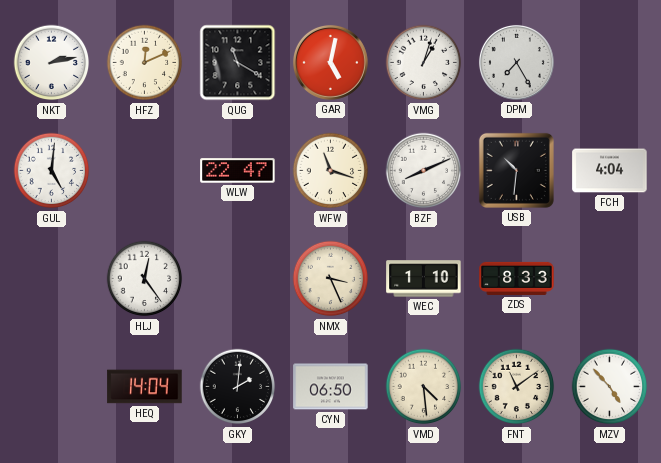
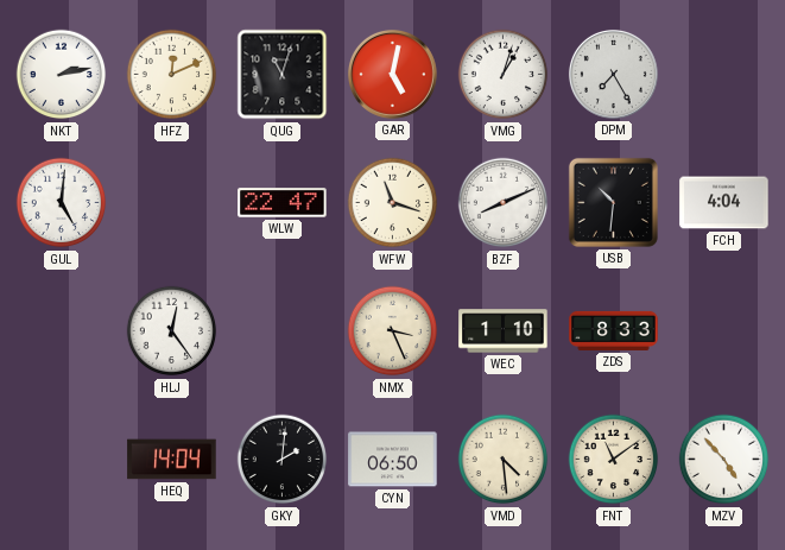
QUG: 11:20 -> 11:03 (283, 75)
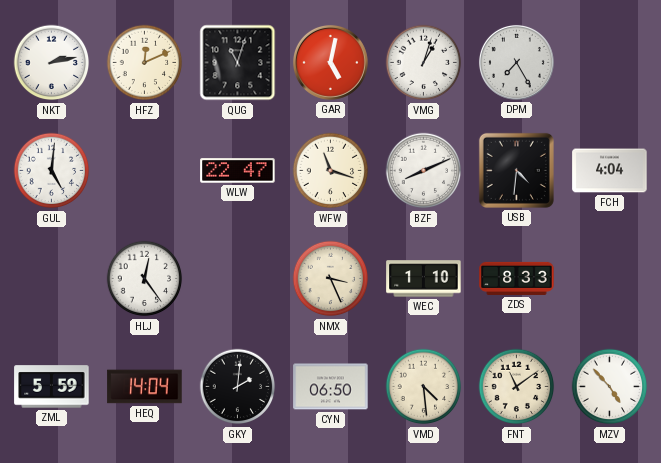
USB: 10:31 -> 4:31 (516, 170)
ZML: none -> 5:59 (52, 387)
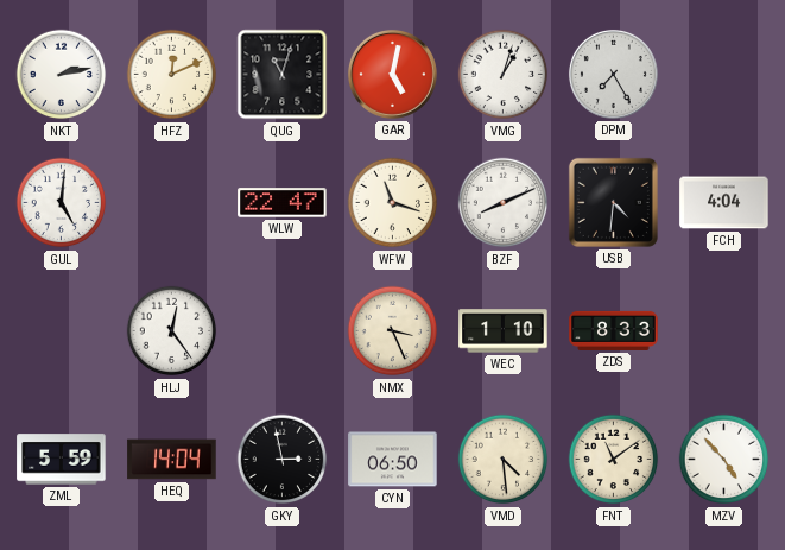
GKY: 2:01 -> 2:58 (283, 460)
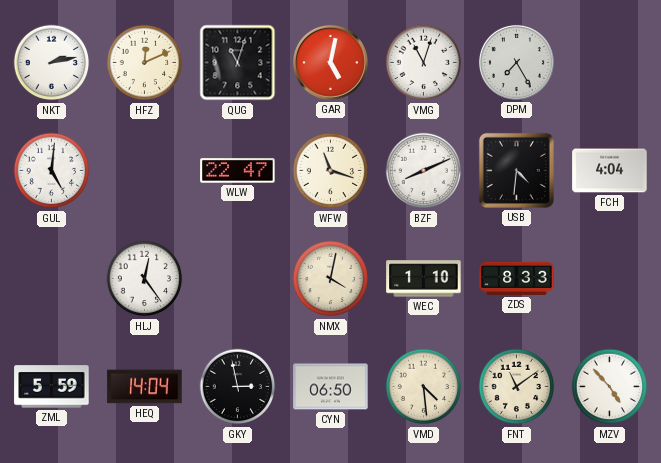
VMG: 1:03 -> 11:03 (424, 63)
NMX: 3:26 -> 4:02 (331, 279)
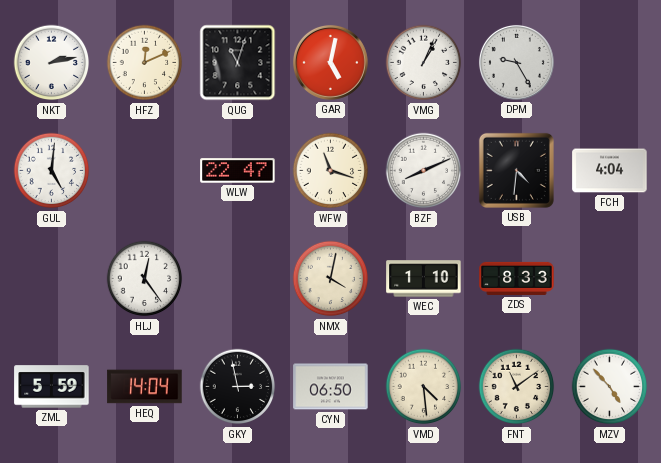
VMG: 11:03 -> 1:04 (424, 63)
DPM: 7:25 -> 9:25 (516, 62)
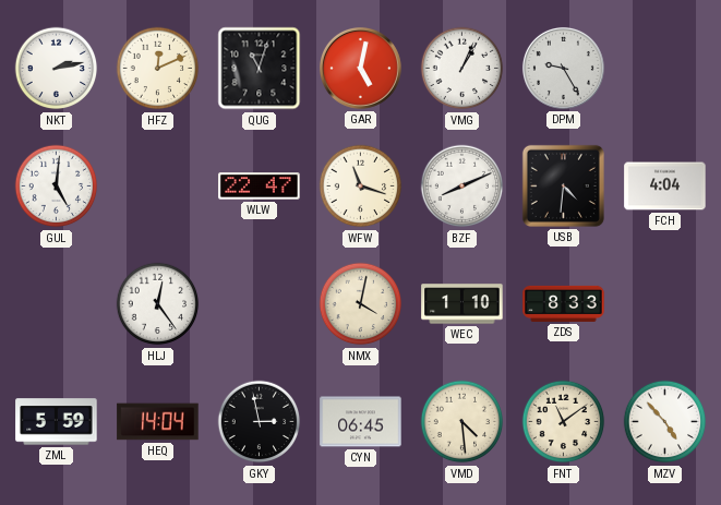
CYN: 06:50 -> 06:45 (361, 422)
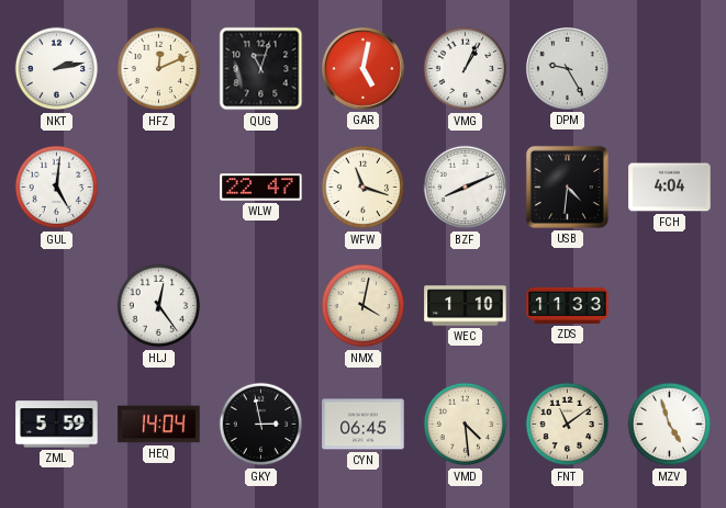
ZDS: 8:33 -> 11:33 (568, 305)
MZV: 4:53 -> 4:57 (670, 425)
